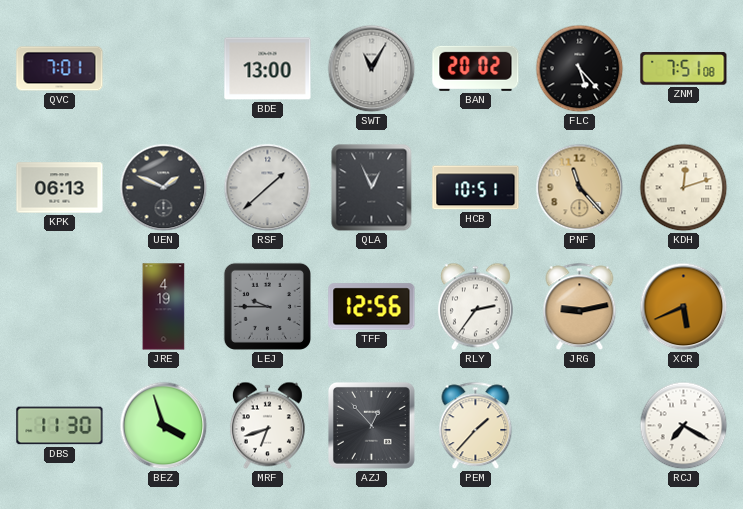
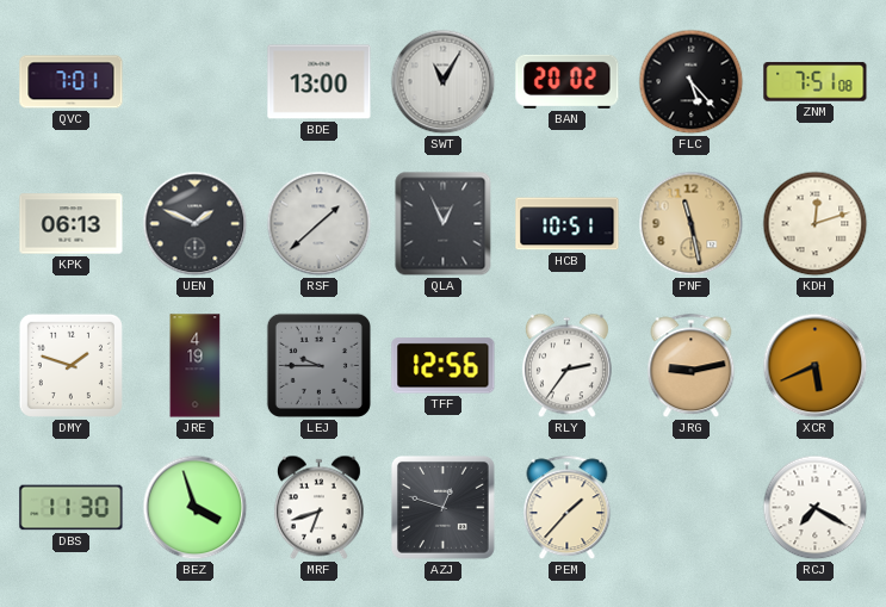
PNF: 11:23 -> 11:28 (692, 224)
DMY: none -> 1:48 (70, 365)
AZJ: 12:53 -> 12:48 (442, 507)
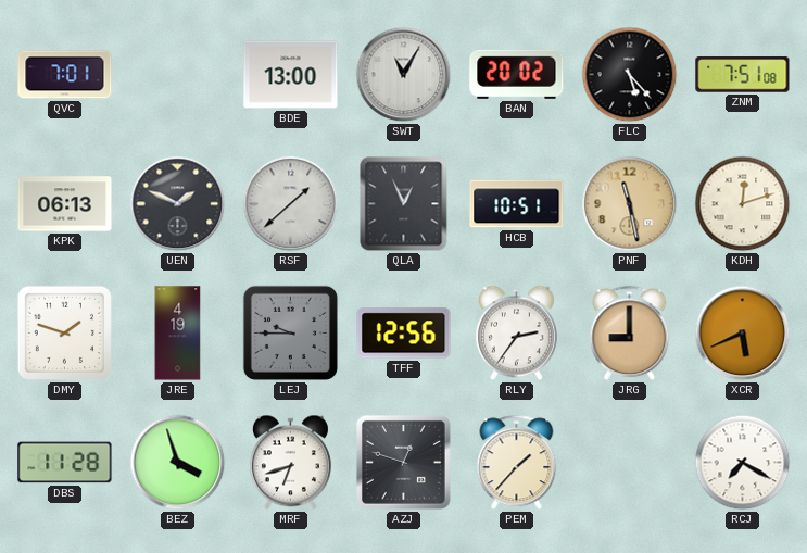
JRG: 9:13 -> 9:00 (630, 334)
DBS: 11:30 -> 11:28 (65, 463)
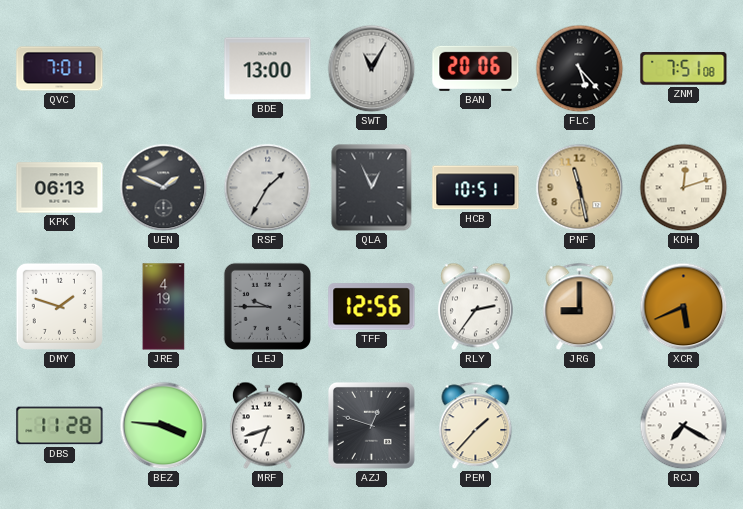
BAN: 20:02 -> 20:06 (476, 68)
RSF: 1:38 -> 1:35 (268, 188)
BEZ: 3:57 -> 3:46 (164, 426)
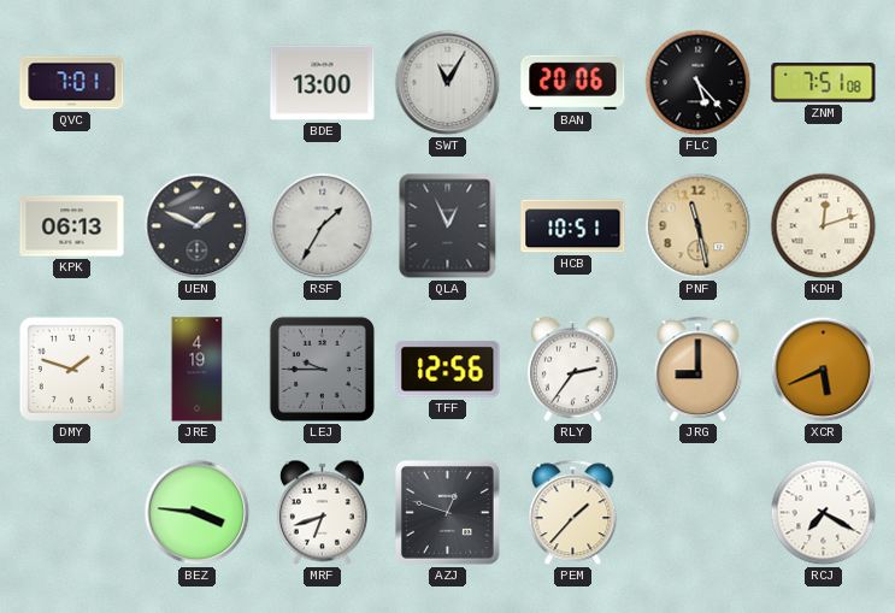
DBS: 11:28 -> none (60, 426)
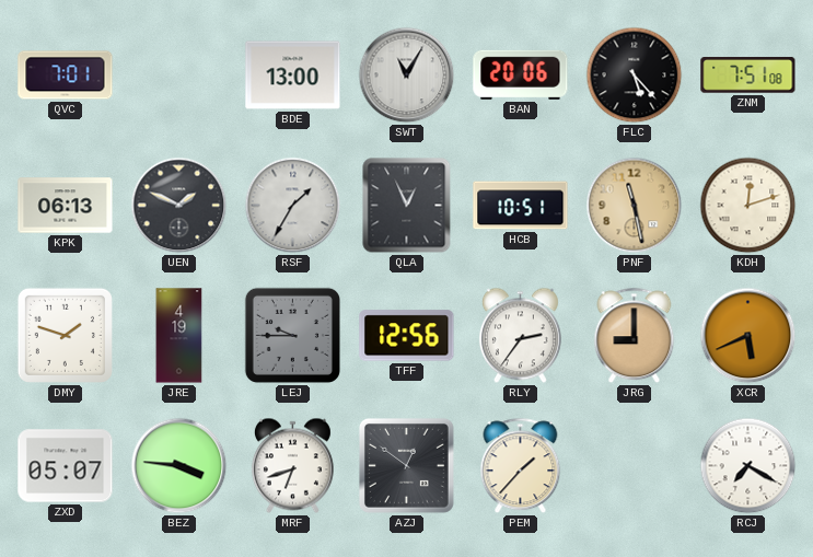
ZXD: none -> 05:07 (66, 466)
AZJ: 12:48 -> 12:51 (406, 465)
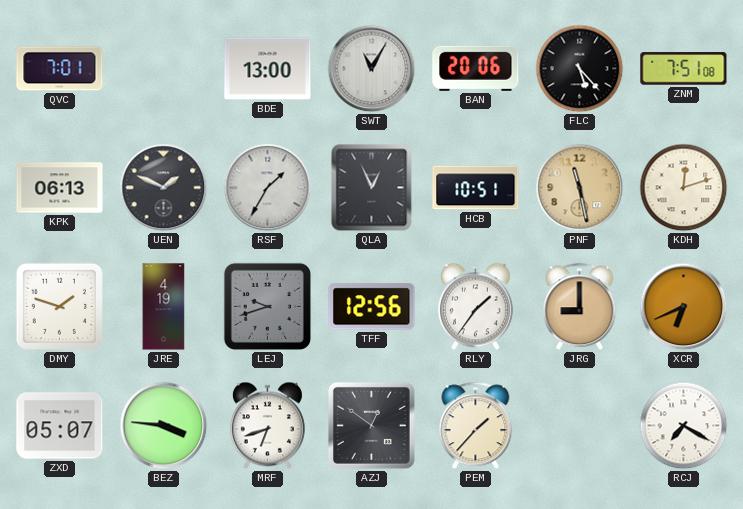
LEJ: 9:45 -> 9:42 (267, 306)
RLY: 2:36 -> 1:36 (475, 307)
XCR: 5:41 -> 6:41 (684, 307)
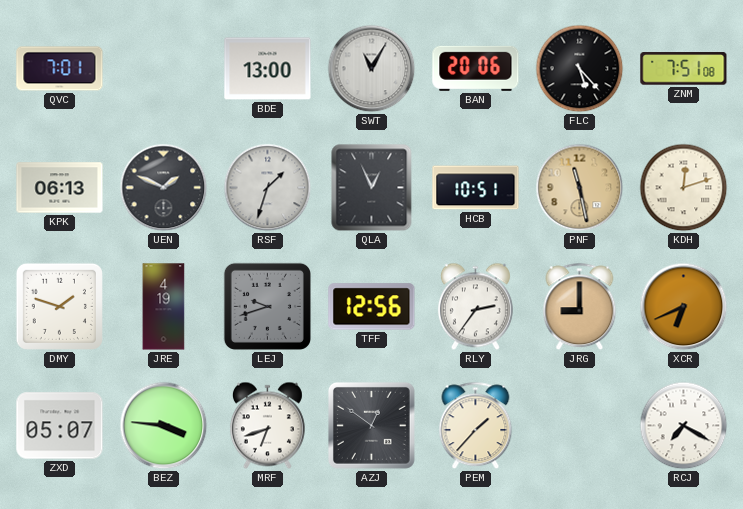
RSF: 1:35 -> 1:33 (268, 188)
RLY: 1:36 -> 2:36 (475, 307)
